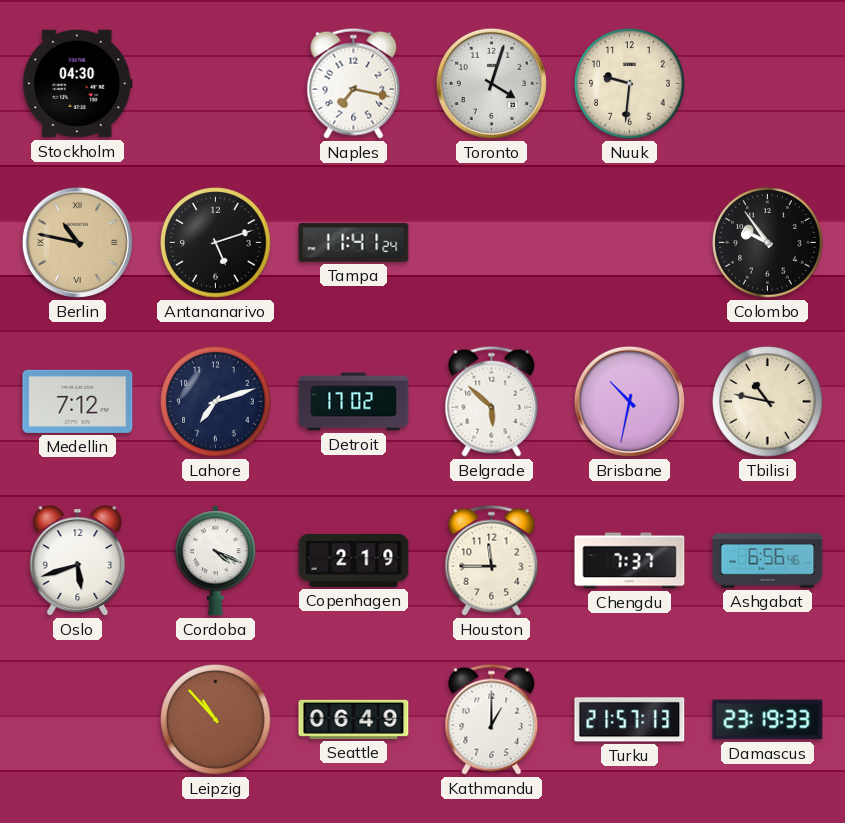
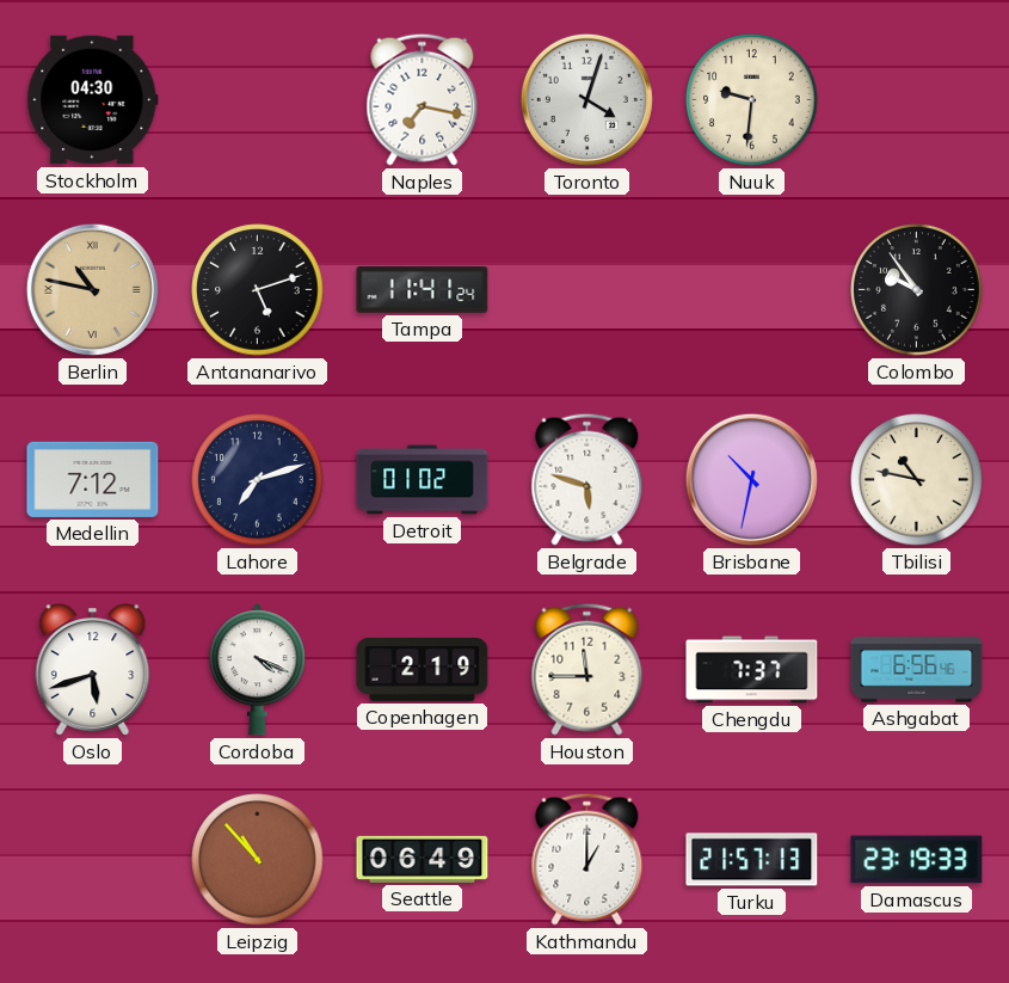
Detroit: 17:02 -> 01:02 (423, 480)
Belgrade: 5:52 -> 5:48 (587, 479)
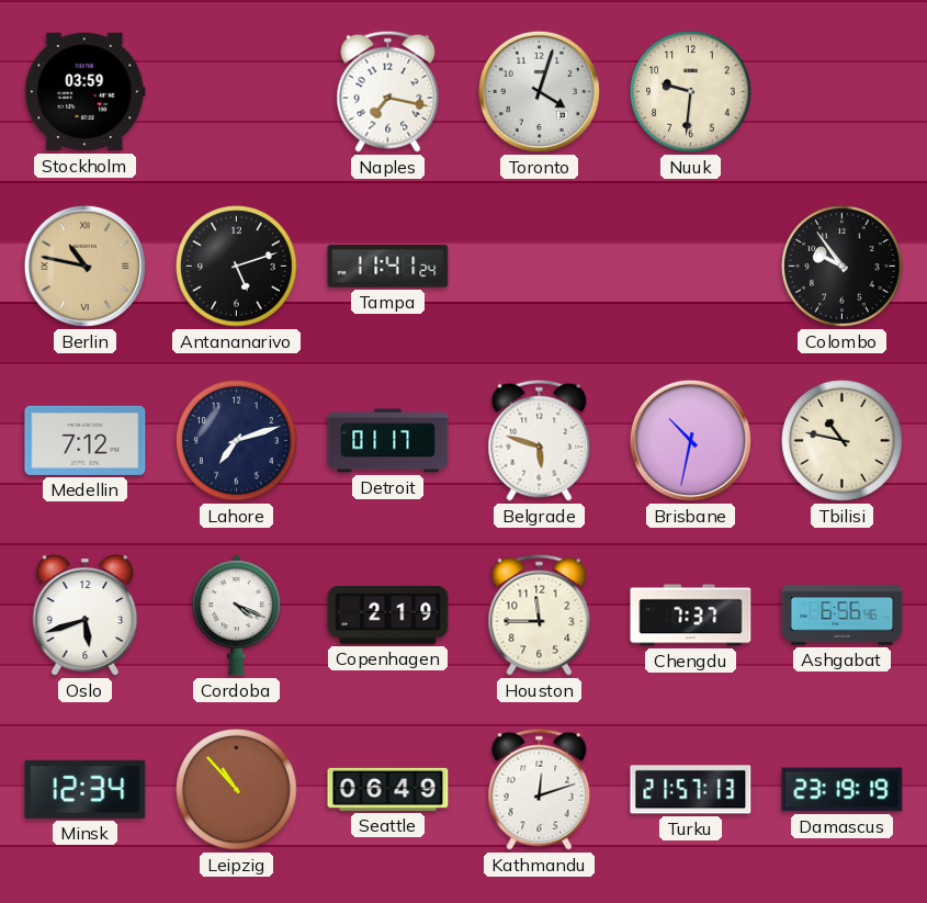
Stockholm: 04:30 -> 03:59 (86, 92)
Detroit: 01:02 -> 01:17 (388, 441)
Minsk: none -> 12:34 (86, 789)
Kathmandu: 1:00 -> 12:12 (540, 789)
Damascus: 23:19:33 -> 23:19:19 (843, 790)
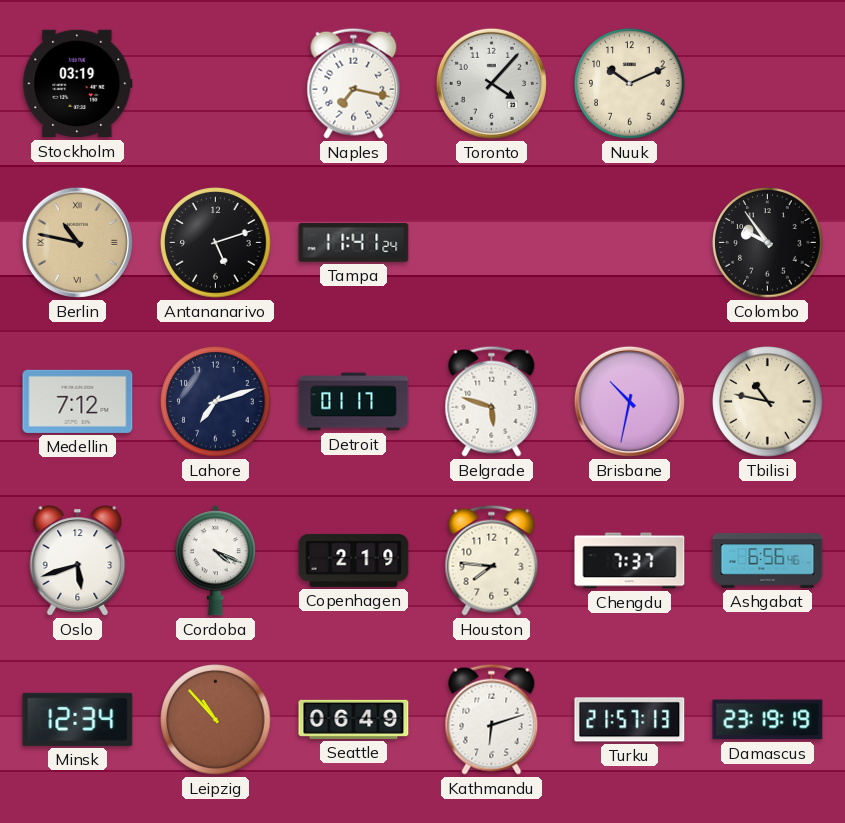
Stockholm: 03:59 -> 03:19 (78, 84)
Toronto: 4:03 -> 4:07 (491, 83)
Nuuk: 9:31 -> 10:11 (630, 84)
Houston: 11:45 -> 7:46 (492, 560)
Kathmandu: 12:12 -> 6:12 (492, 719)
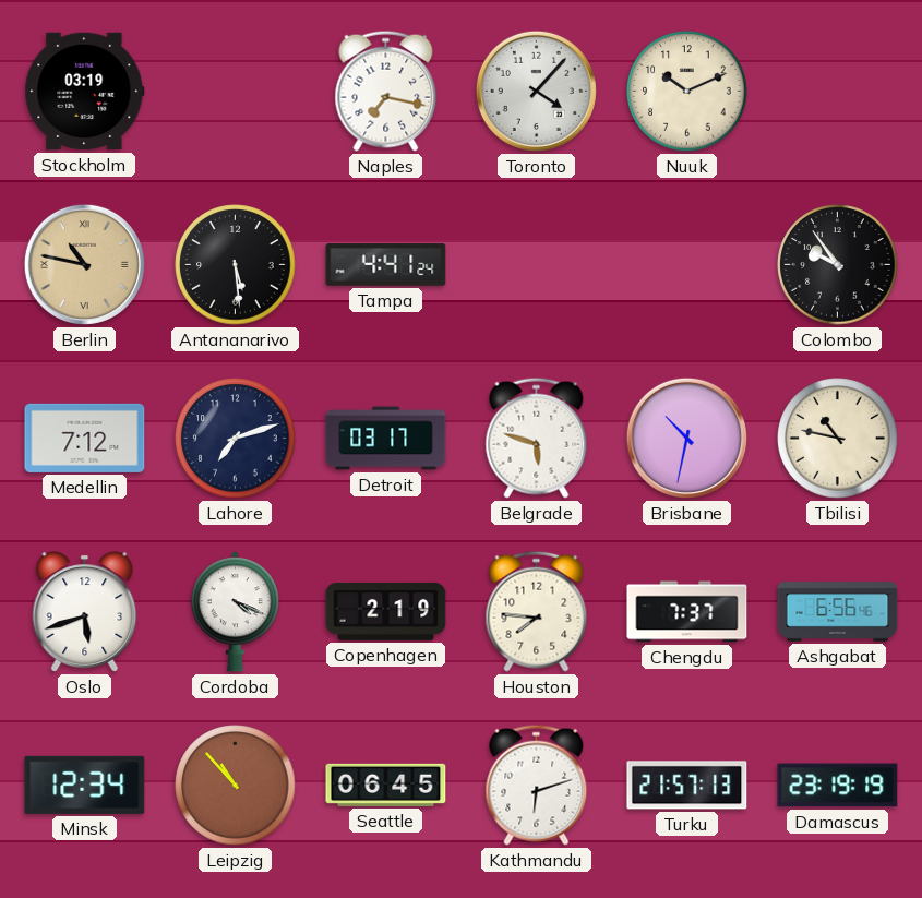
Antananarivo: 5:12 -> 5:29 (236, 265)
Tampa: 11:41 -> 4:41 (386, 265)
Detroit: 01:17 -> 03:17 (386, 439)
Seattle: 06:49 -> 06:45 (386, 785)
